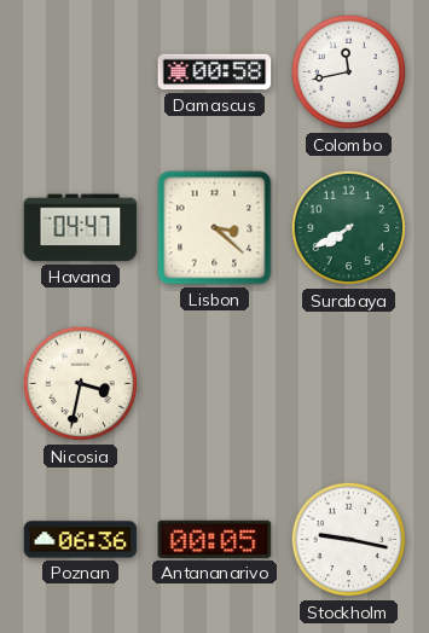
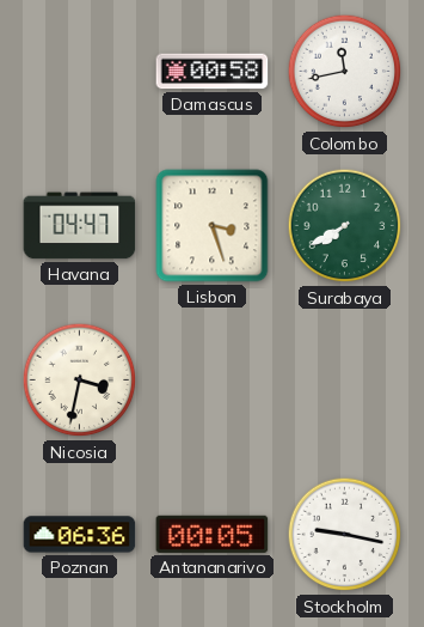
Lisbon: 3:22 -> 3:27 (213, 226)
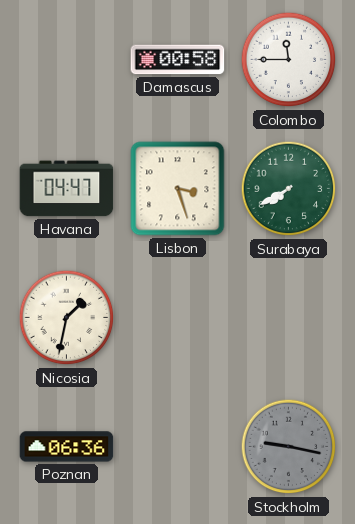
Colombo: 11:43 -> 11:45 (289, 60)
Nicosia: 3:32 -> 1:32 (67, 318)
Antananarivo: 00:05 -> none (213, 534)
Stockholm dial: white -> grey (289, 447)
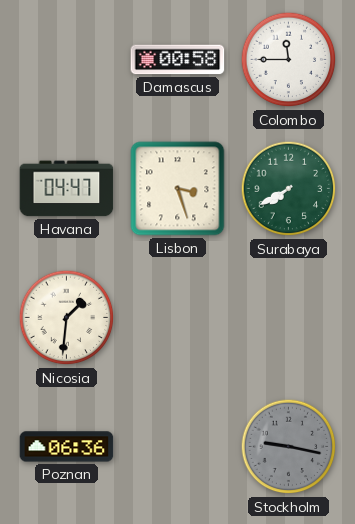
Nicosia: 1:32 -> 1:31 (67, 318)
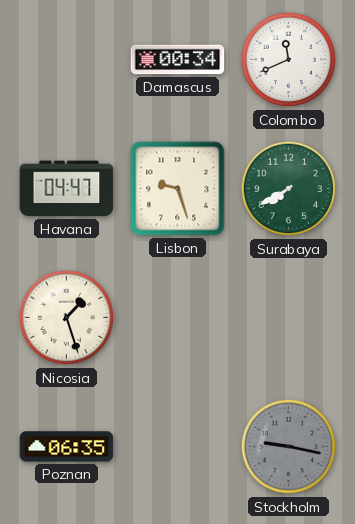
Damascus: 00:58 -> 00:34 (178, 60)
Colombo: 11:45 -> 11:41 (289, 60)
Lisbon: 3:27 -> 9:27 (178, 189)
Nicosia: 1:31 -> 1:27 (67, 318)
Poznan: 06:36 -> 06:35 (67, 447)
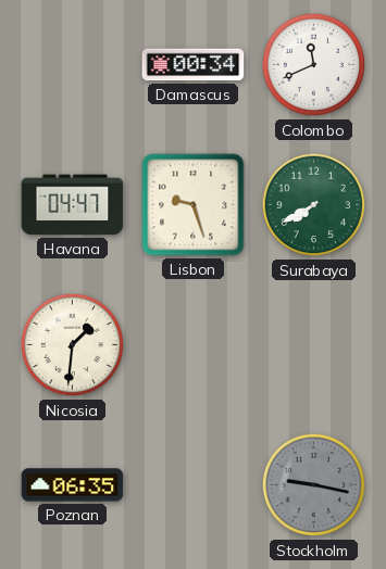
Nicosia: 1:27 -> 1:31 (73, 345)
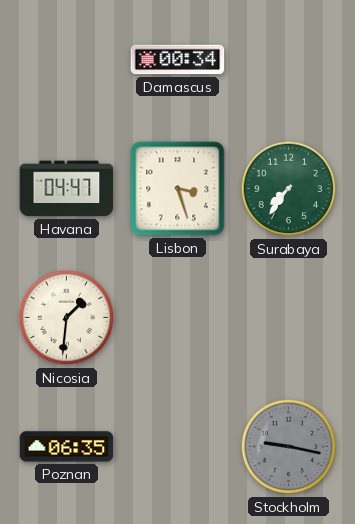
Colombo: 11:41 -> none (314, 65)
Lisbon: 9:27 -> 3:27 (178, 189)
Surabaya: 7:40 -> 7:36 (289, 189)
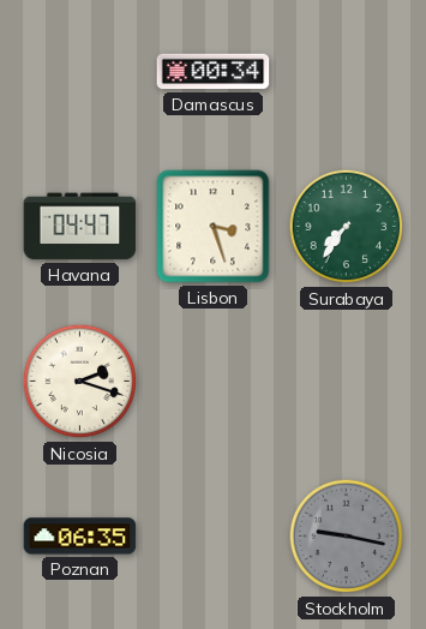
Nicosia: 1:31 -> 2:18 (80, 382)
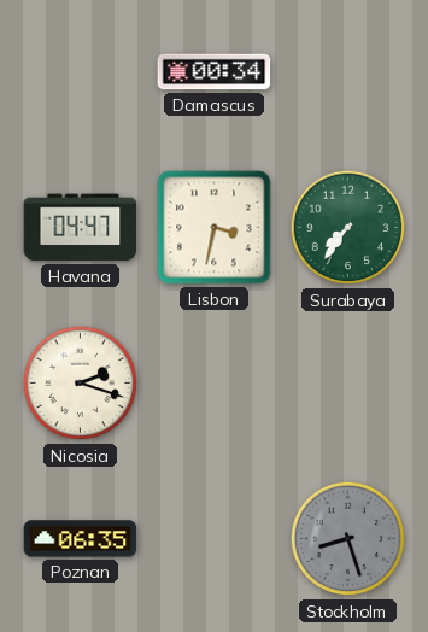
Lisbon: 3:27 -> 3:32 (215, 228)
Stockholm: 9:17 -> 8:27 (348, 539)
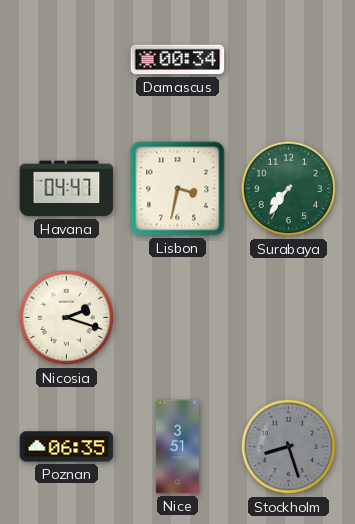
Nice: none -> 3:51 (177, 447)
